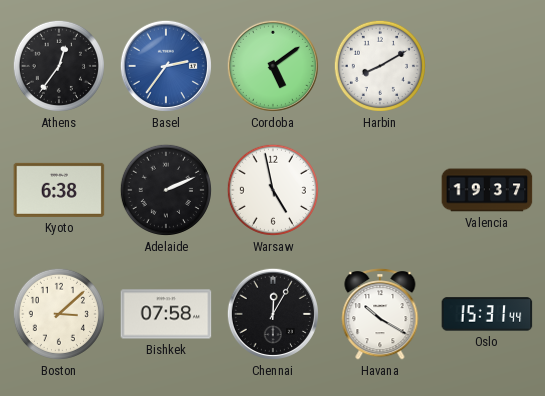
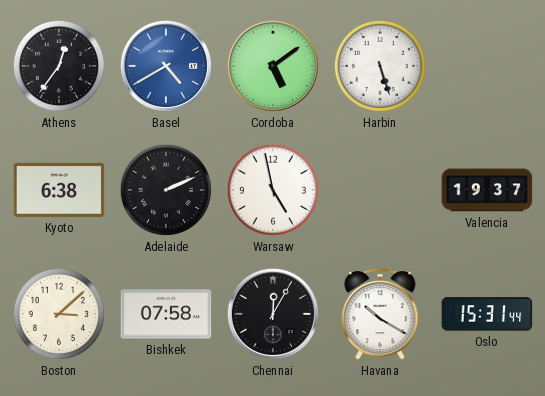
Basel: 2:36 -> 4:40 (166, 66)
Harbin: 8:10 -> 5:27 (380, 66)
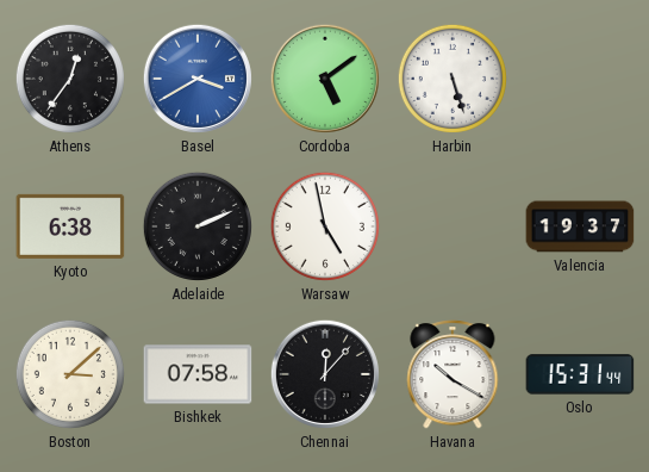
Basel: 4:40 -> 3:40 (198, 79)
Chennai: 12:05 -> 12:07 (325, 374)
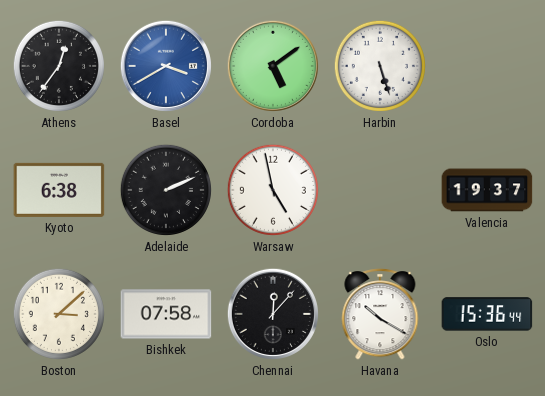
Oslo: 15:31 -> 15:36 (487, 314)
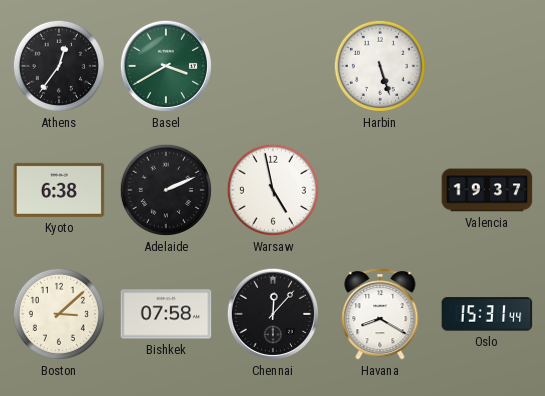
Basel dial: blue -> green (166, 66)
Cordoba: 5:09 -> none (273, 66)
Havana: 10:20 -> 8:20 (380, 314)
Oslo: 15:36 -> 15:31 (487, 314)
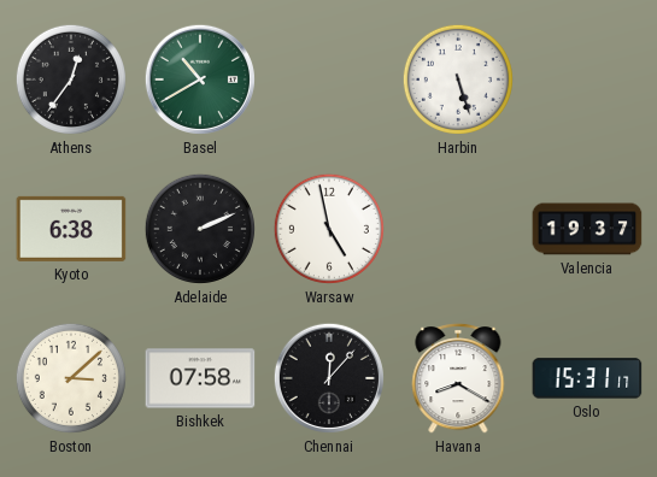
Basel: 3:40 -> 10:40 (200, 79)
Oslo: 15:31:44 -> 15:31:17 (587, 378)
